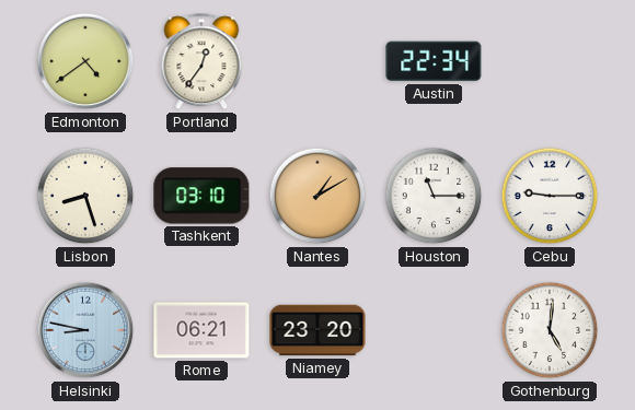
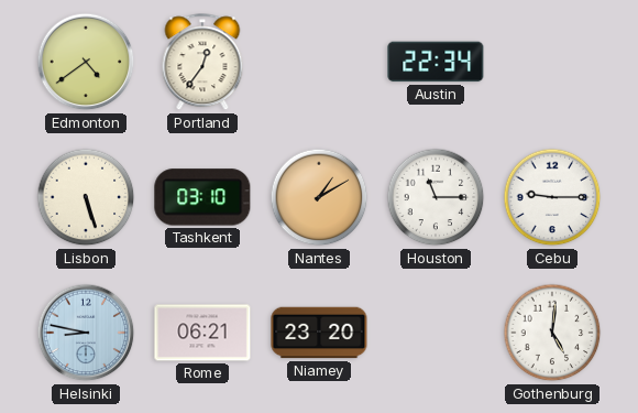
Lisbon: 8:27 -> 5:27 (86, 197)
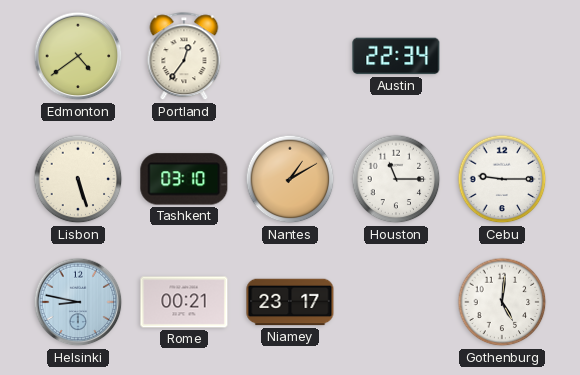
Rome: 06:21 -> 00:21 (184, 302)
Niamey: 23:20 -> 23:17 (290, 302)
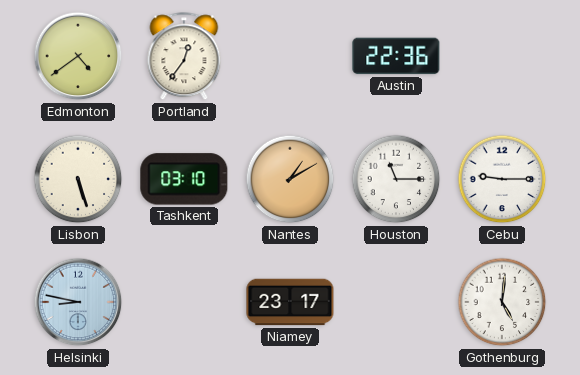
Austin: 22:34 -> 22:36 (396, 56)
Rome: 00:21 -> none (184, 302)
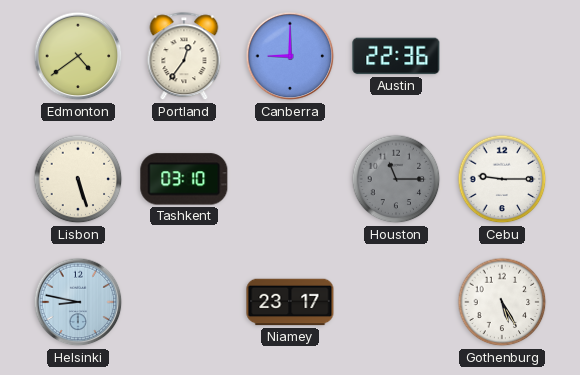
Canberra: none -> 9:00 (290, 56)
Nantes: 1:10 -> none (290, 179)
Houston dial: white -> grey (396, 179)
Gothenburg: 5:01 -> 5:25 (502, 302)
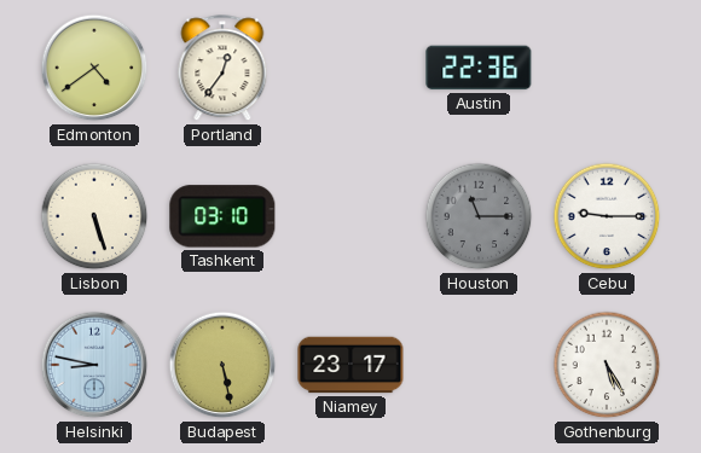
Canberra: 9:00 -> none (290, 56)
Budapest: none -> 5:28 (222, 365)
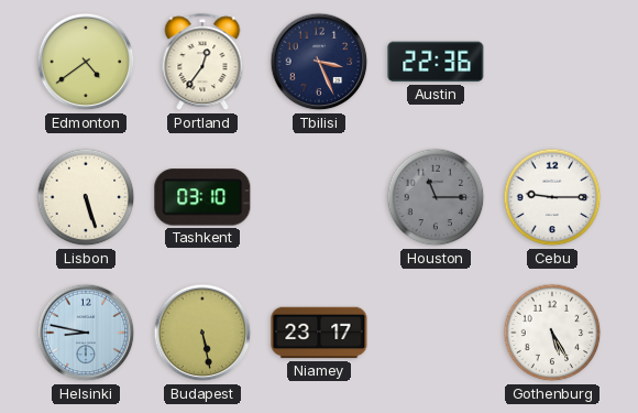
Tbilisi: none -> 3:26 (319, 62)
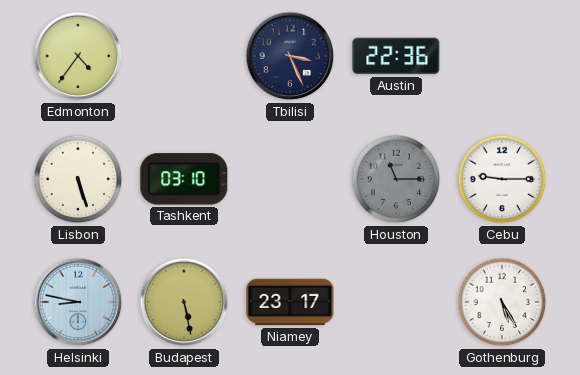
Edmonton: 4:39 -> 4:36 (78, 56)
Portland: 12:36 -> none (202, 63)
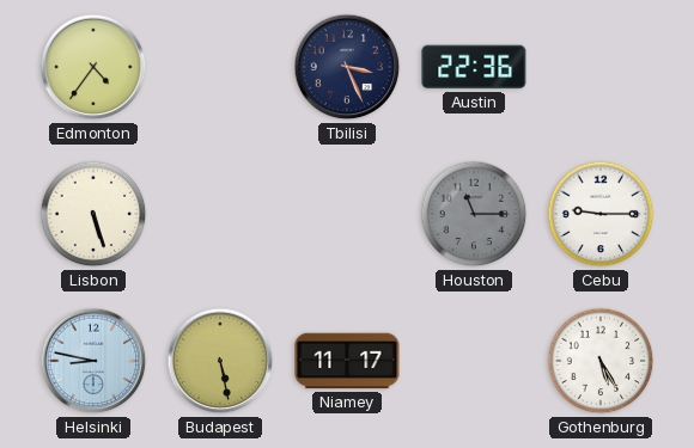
Tashkent: 03:10 -> none (184, 179)
Niamey: 23:17 -> 11:17 (347, 361)
